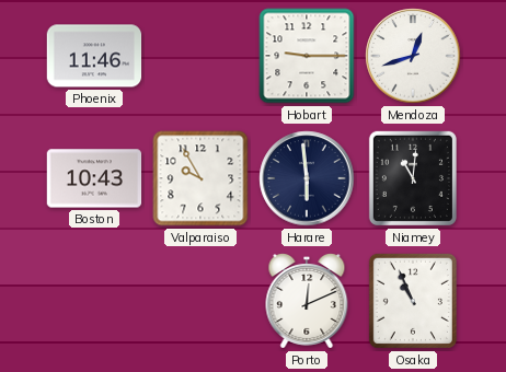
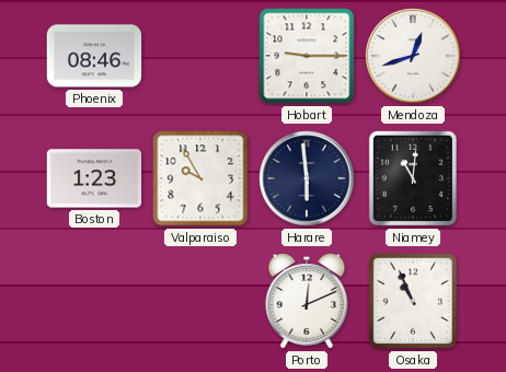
Phoenix: 11:46 -> 08:46 (94, 56)
Boston: 10:43 -> 1:23 (94, 178)
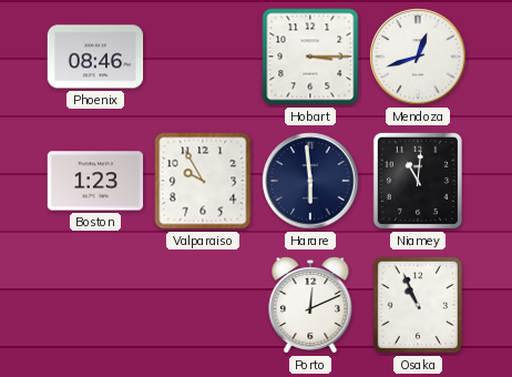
Hobart: 9:15 -> 3:15 (310, 57)
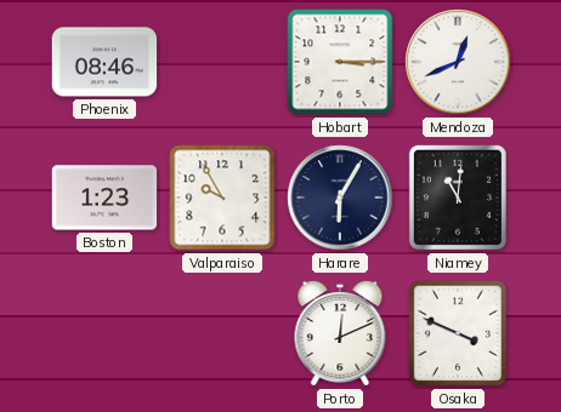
Mendoza: 12:42 -> 12:41 (458, 62)
Harare: 5:59 -> 6:05 (340, 198)
Osaka: 10:56 -> 3:49 (458, 333)
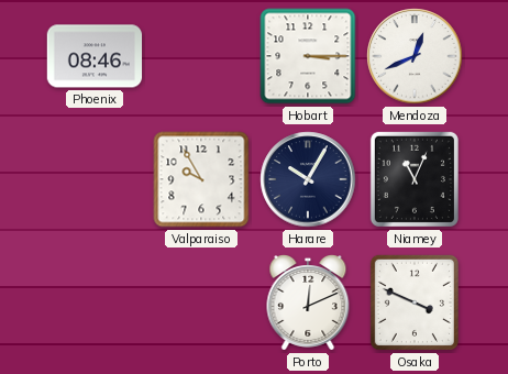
Boston: 1:23 -> none (104, 198)
Harare: 6:05 -> 10:05 (308, 179)
Niamey: 11:01 -> 11:04 (415, 179)
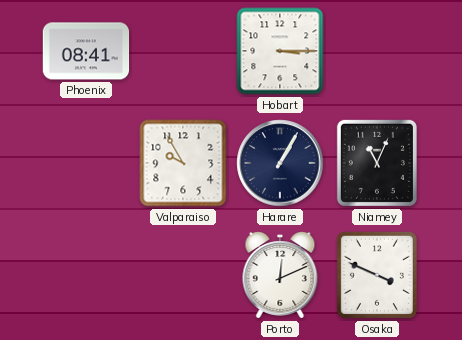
Phoenix: 08:46 -> 08:41 (86, 51)
Mendoza: 12:41 -> none (415, 56)
Harare: 10:05 -> 1:05 (280, 163)
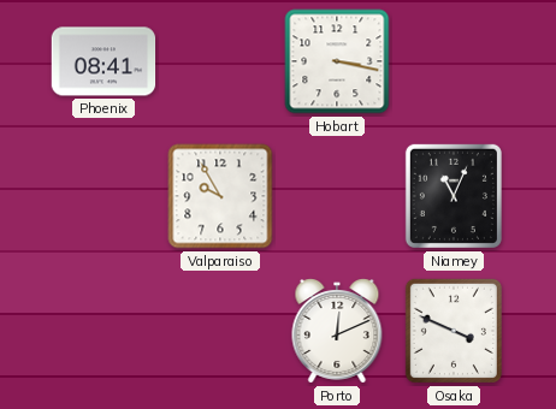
Hobart: 3:15 -> 3:17 (337, 61)
Harare: 1:05 -> none (280, 163)
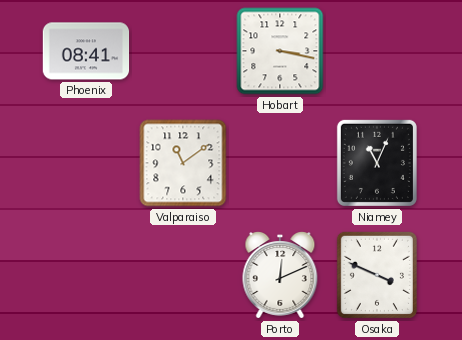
Valparaiso: 9:55 -> 11:09 (183, 163)
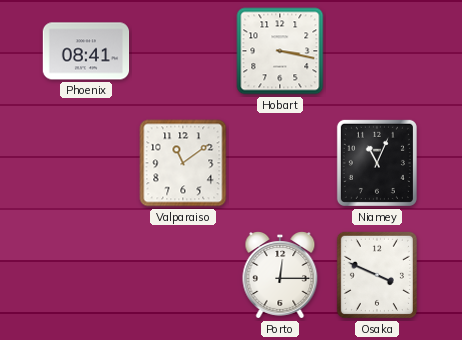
Porto: 12:11 -> 12:15 (280, 276)
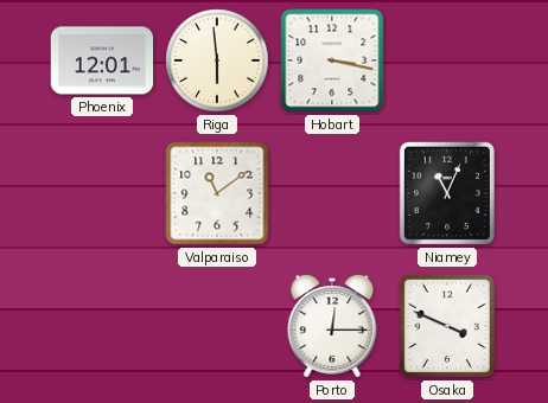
Phoenix: 08:41 -> 12:01 (102, 60)
Riga: none -> 5:59 (217, 60)
